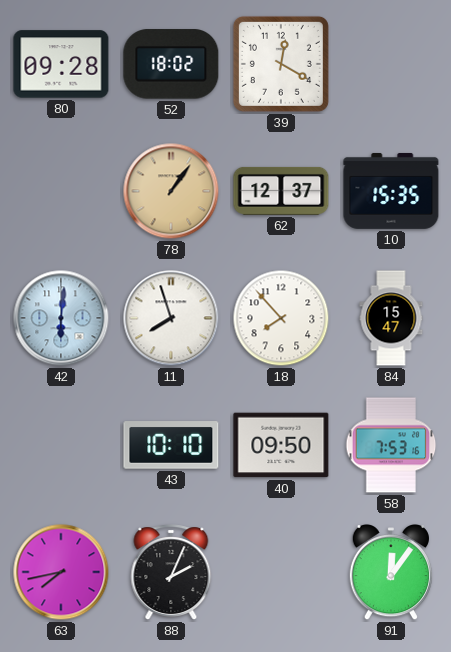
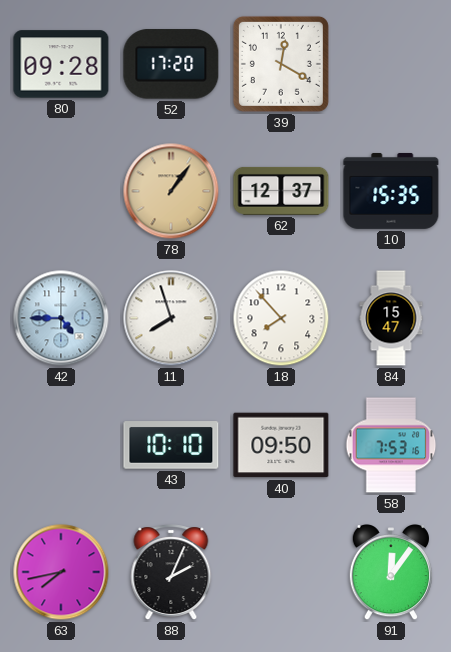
52: 18:02 -> 17:20 (171, 64)
42: 6:01 -> 4:45 (61, 318)
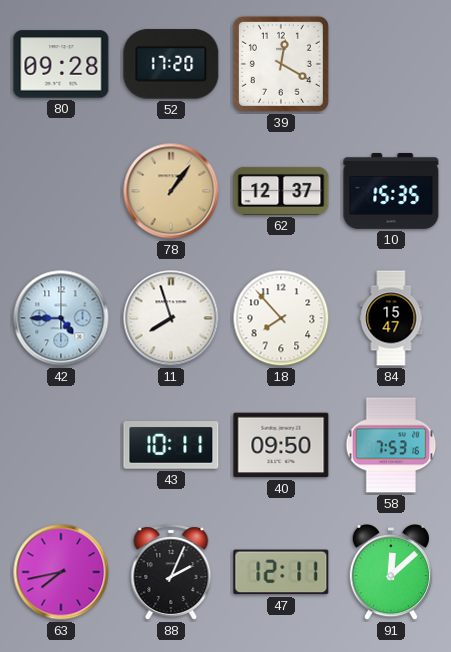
43: 10:10 -> 10:11 (171, 445)
47: none -> 12:11 (281, 572)
91: 12:06 -> 12:08 (391, 573)
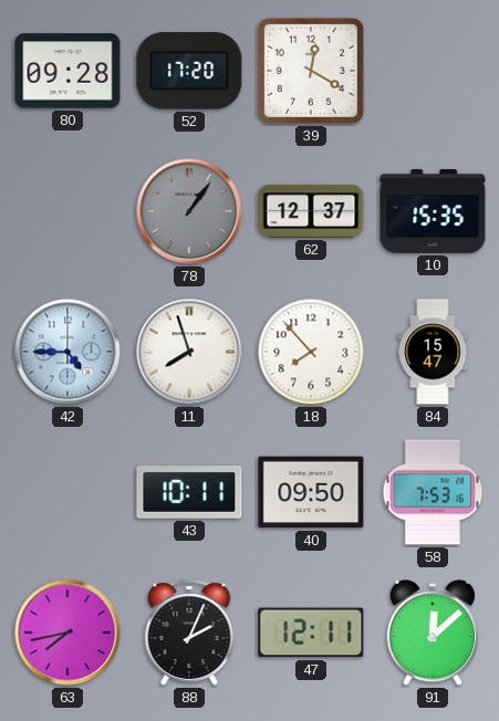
78 dial: champagne -> grey (189, 211)
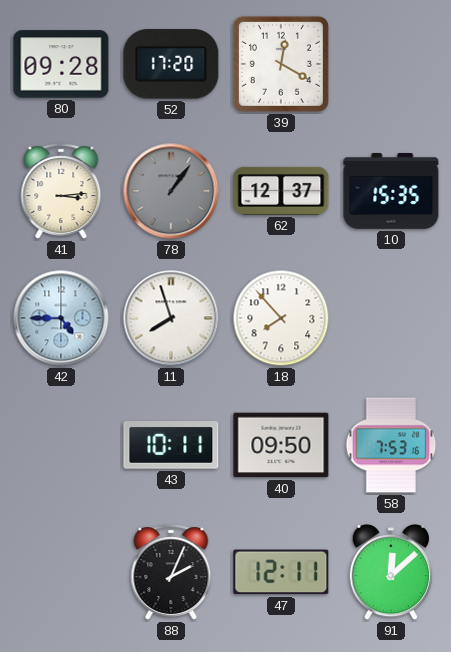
41: none -> 3:14 (61, 191)
84: 15:47 -> none (433, 352)
63: 7:43 -> none (67, 633)
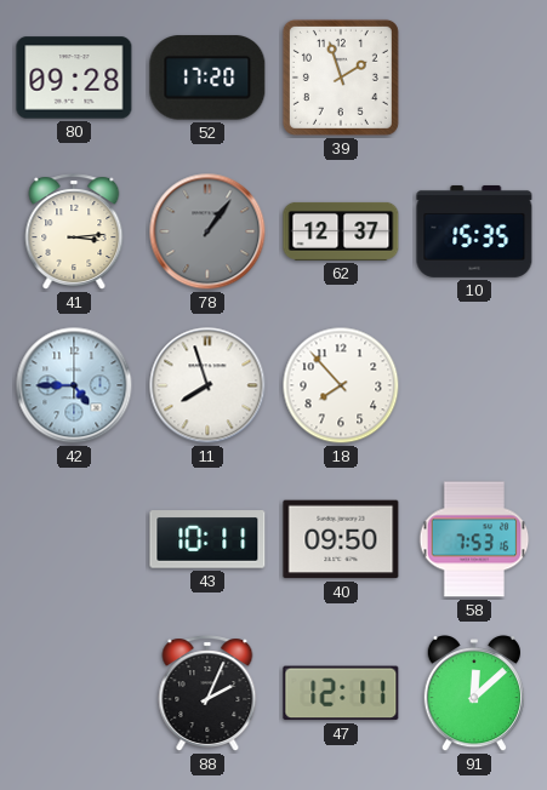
39: 12:20 -> 1:57 (341, 78)
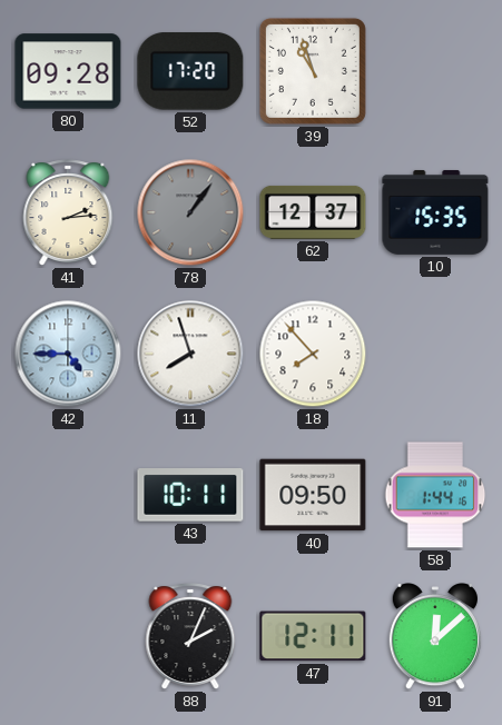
39: 1:57 -> 10:57 (313, 71)
41: 3:14 -> 2:14 (68, 212)
58: 7:53 -> 1:44 (435, 495)
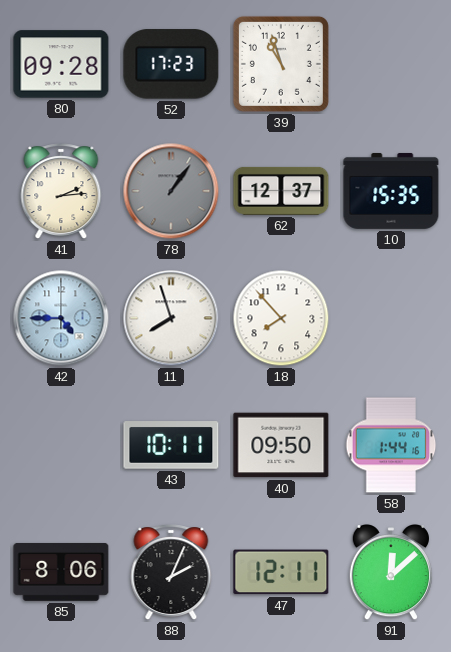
52: 17:20 -> 17:23 (171, 64)
85: none -> 8:06 (61, 572)
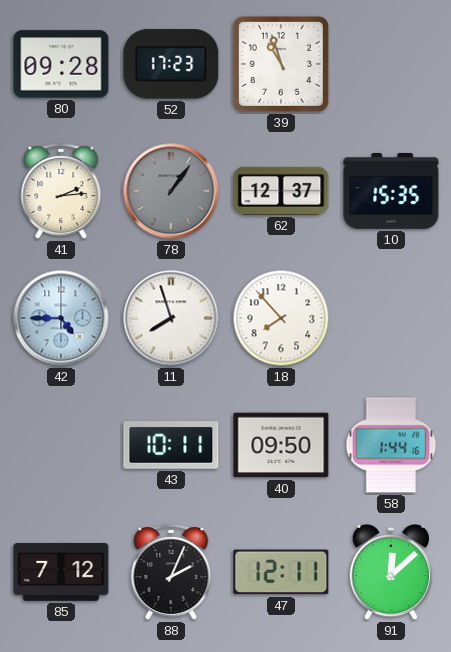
85: 8:06 -> 7:12 (61, 572)
